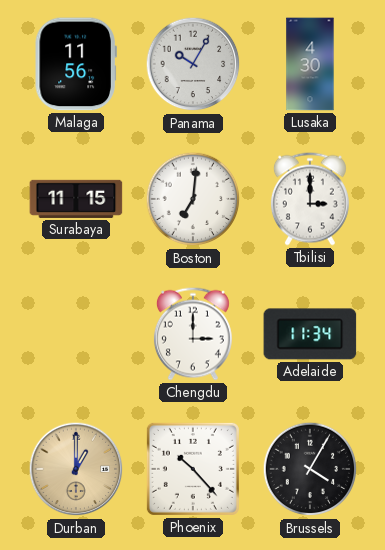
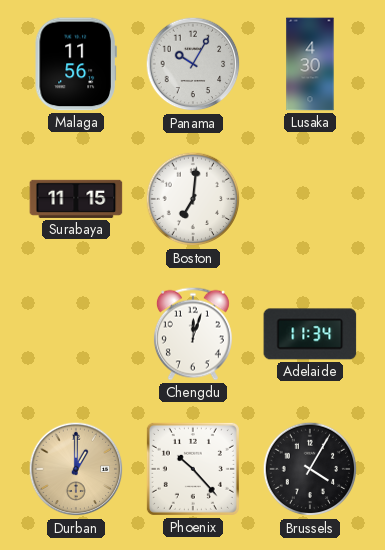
Tbilisi: 3:00 -> none (310, 199)
Chengdu: 3:00 -> 12:03 (193, 334)
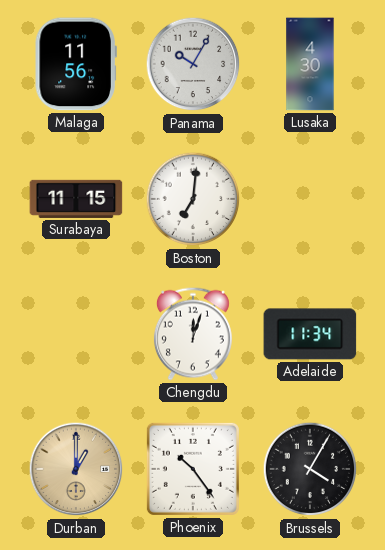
Phoenix: 10:23 -> 10:24 (193, 469)
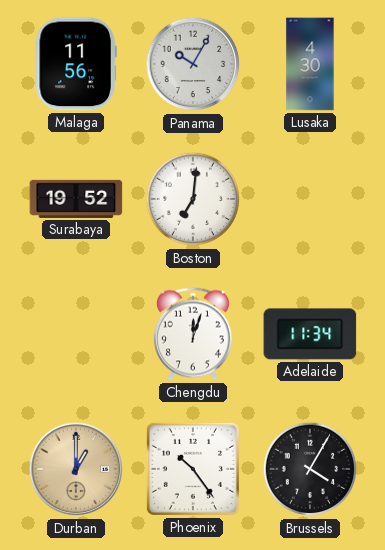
Surabaya: 11:15 -> 19:52 (76, 199)
